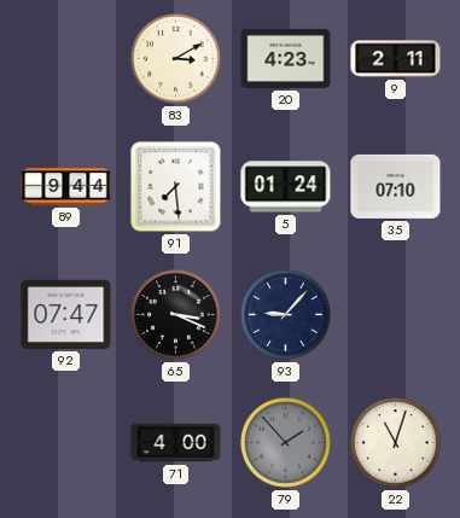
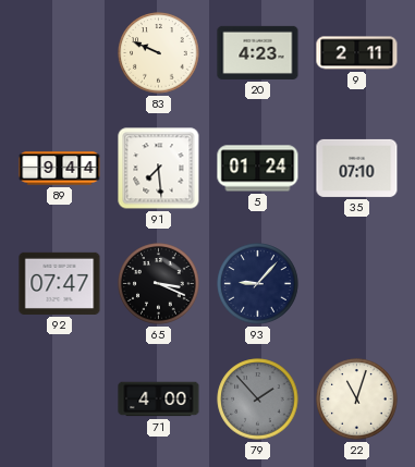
83: 3:10 -> 9:49 (159, 53)
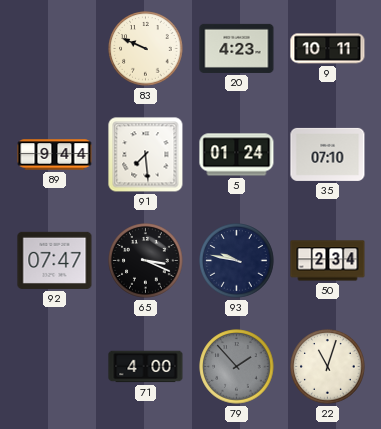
9: 2:11 -> 10:11 (328, 49)
93: 9:07 -> 9:47 (237, 261)
50: none -> 2:34 (328, 261)
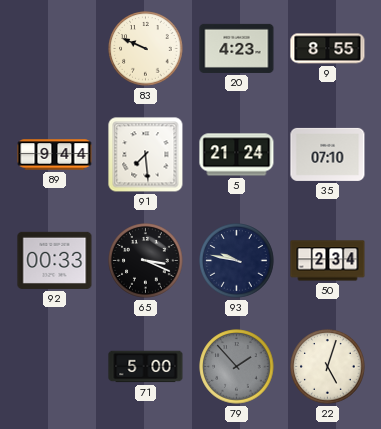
9: 10:11 -> 8:55 (328, 49)
5: 01:24 -> 21:24 (237, 155)
92: 07:47 -> 00:33 (55, 260)
71: 4:00 -> 5:00 (146, 367)
22: 11:03 -> 5:03 (328, 367)
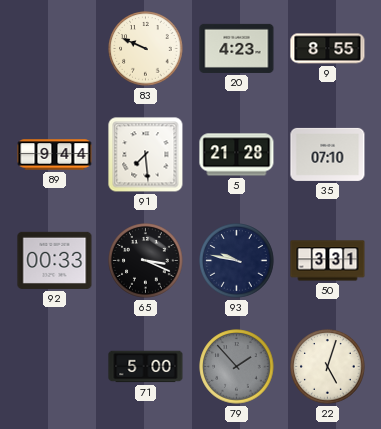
5: 21:24 -> 21:28 (237, 155)
50: 2:34 -> 3:31 (328, 261)
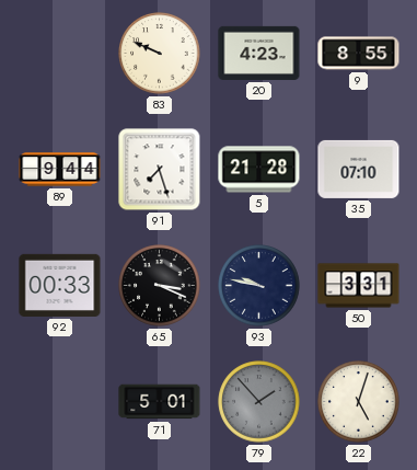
91: 7:29 -> 7:27 (160, 170)
71: 5:00 -> 5:01 (160, 402)
